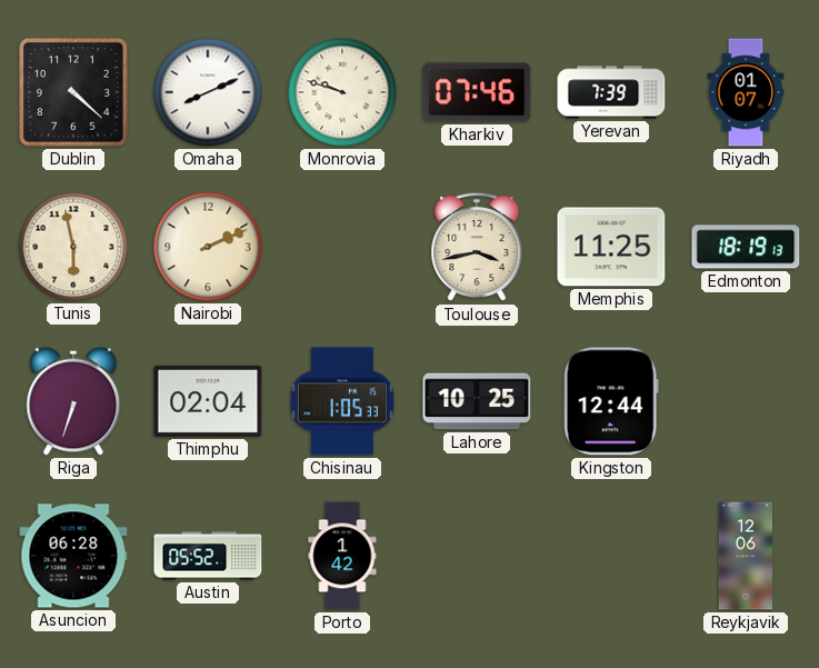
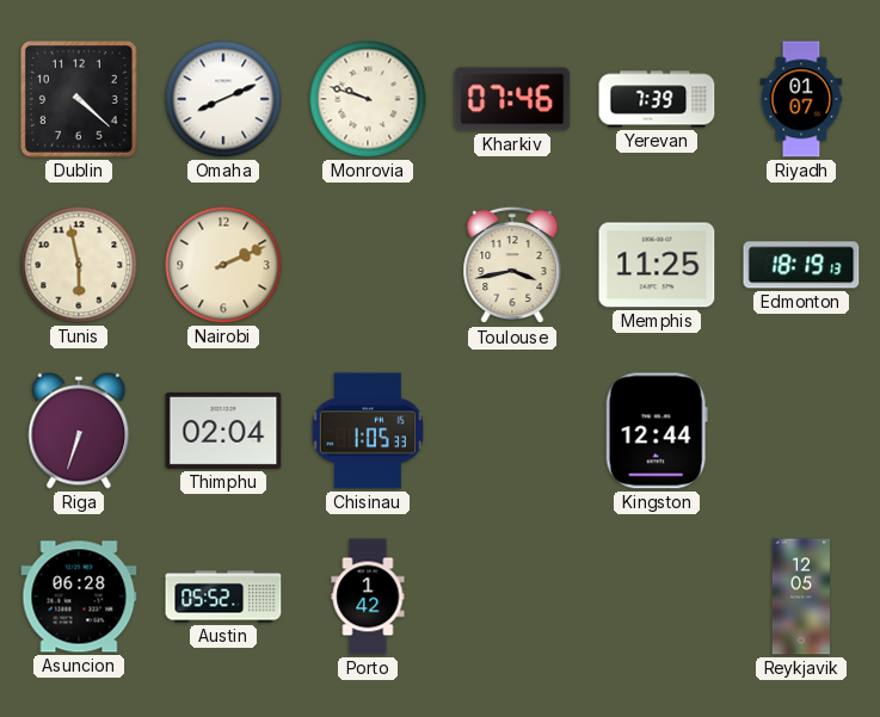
Lahore: 10:25 -> none (477, 401)
Reykjavik: 12:06 -> 12:05 (800, 597)
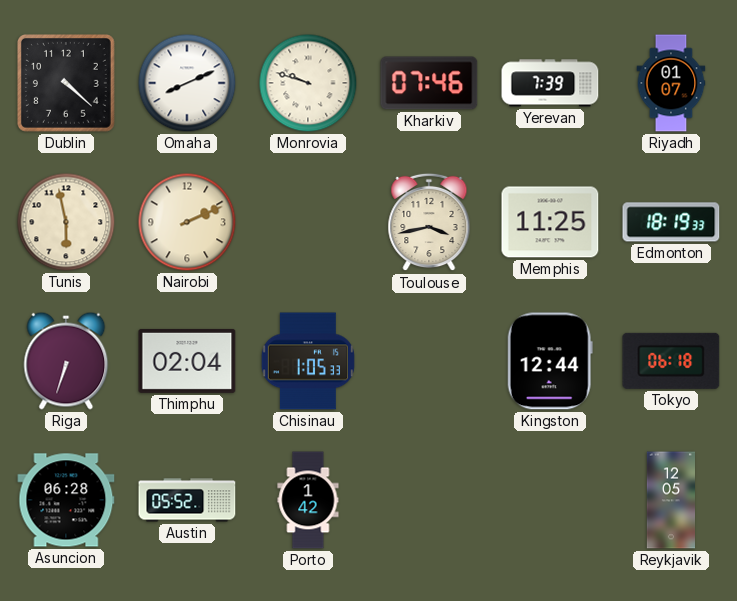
Edmonton: 18:19:13 -> 18:19:33 (671, 222)
Tokyo: none -> 06:18 (671, 361)
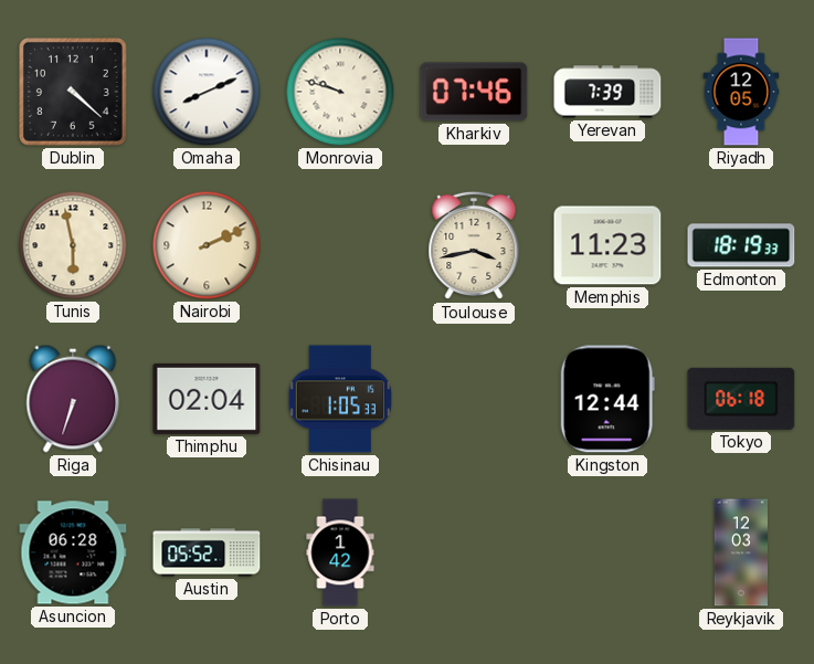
Riyadh: 01:07 -> 12:05 (741, 92)
Memphis: 11:25 -> 11:23 (607, 245)
Reykjavik: 12:05 -> 12:03 (740, 552)
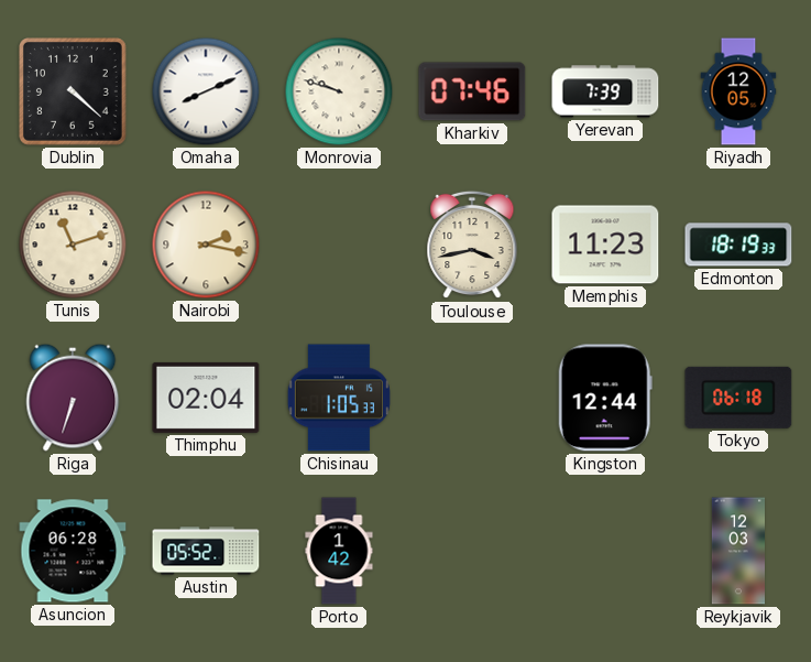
Tunis: 5:58 -> 11:12 (73, 245)
Nairobi: 2:11 -> 2:17 (206, 245)
